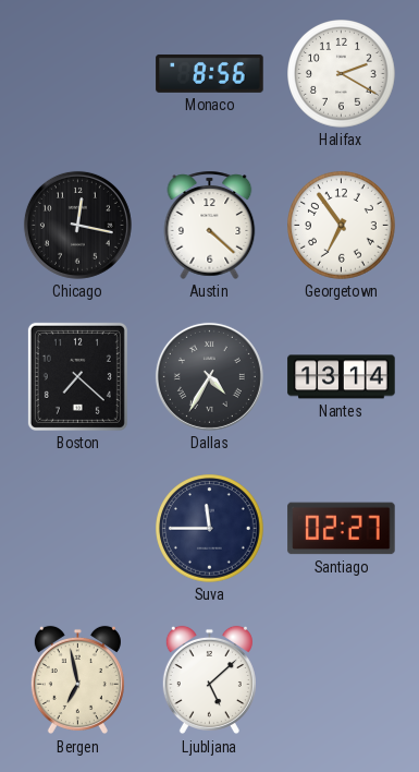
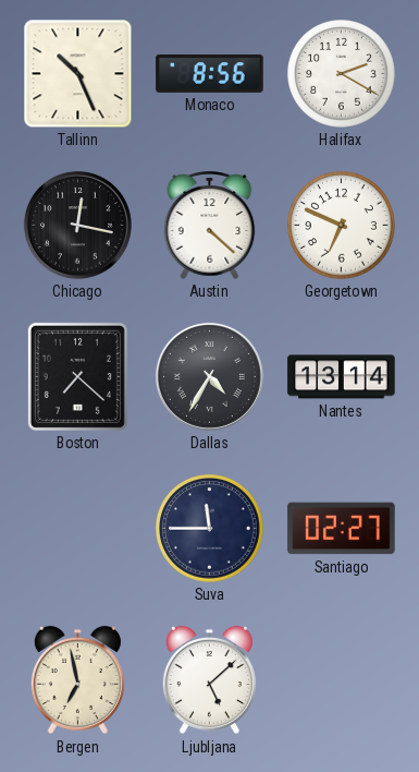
Tallinn: none -> 10:26 (78, 74)
Georgetown: 6:54 -> 6:49 (342, 226)
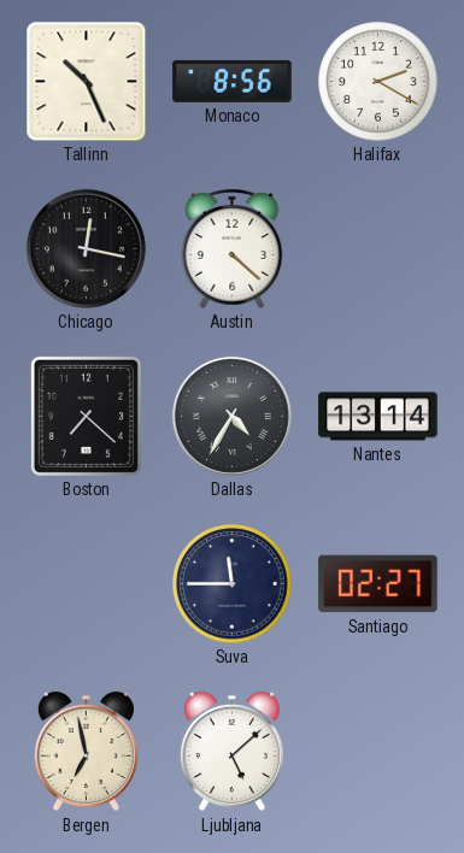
Georgetown: 6:49 -> none (342, 226)
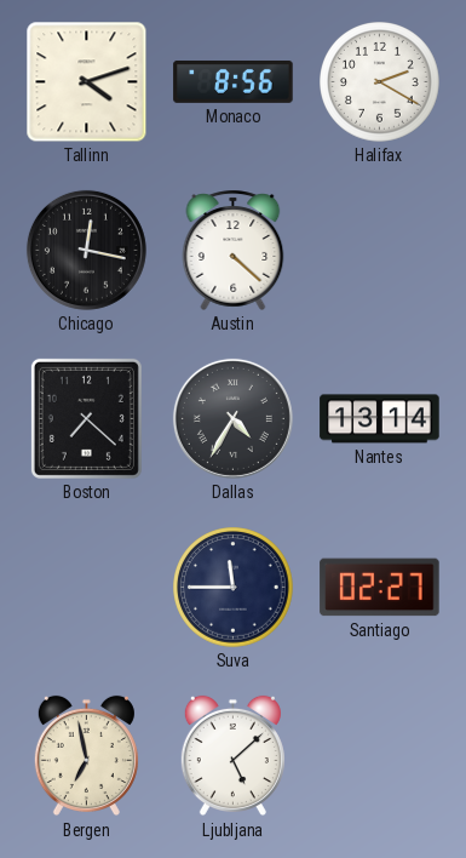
Tallinn: 10:26 -> 4:12 (87, 82)
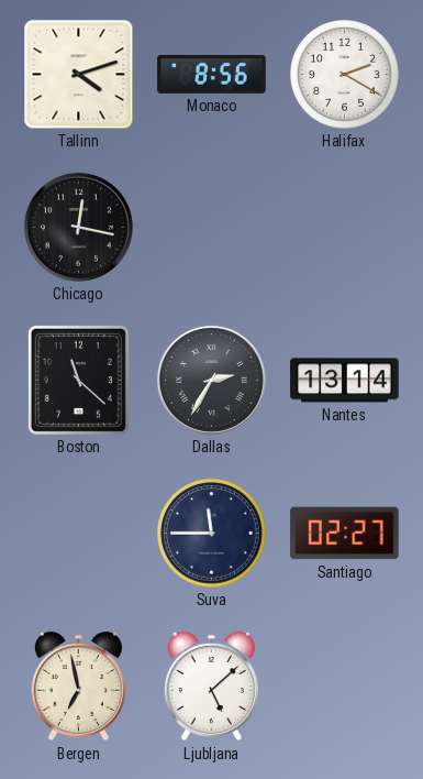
Austin: 4:22 -> none (234, 250)
Boston: 7:22 -> 11:22 (78, 380)
Dallas: 4:35 -> 2:35 (211, 380)
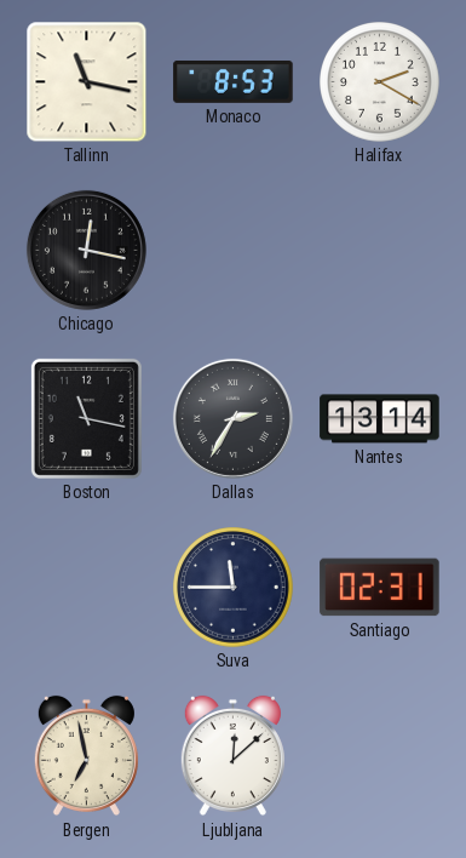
Tallinn: 4:12 -> 11:17 (87, 82)
Monaco: 8:56 -> 8:53 (234, 81)
Boston: 11:22 -> 11:17 (86, 418)
Santiago: 02:27 -> 02:31 (380, 588)
Ljubljana: 5:08 -> 12:08 (232, 756)
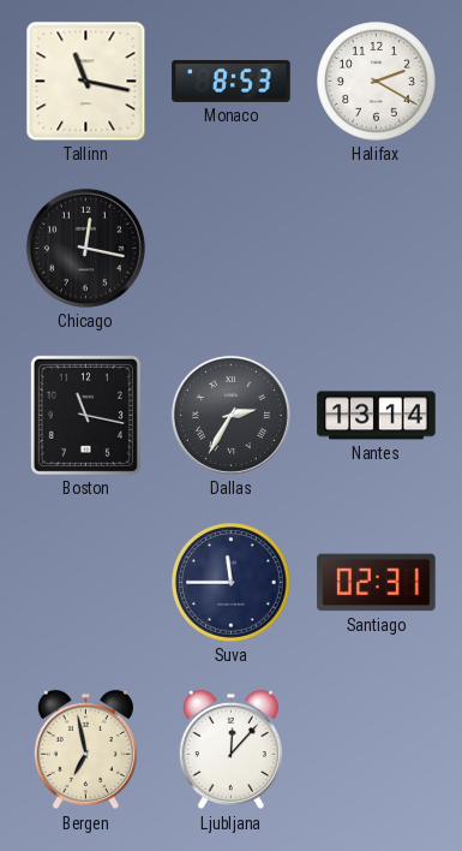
Ljubljana: 12:08 -> 12:07 (230, 750)
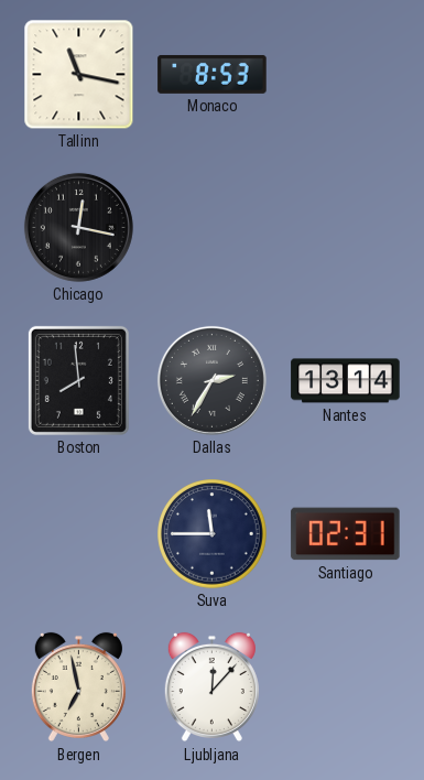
Halifax: 2:20 -> none (377, 82)
Boston: 11:17 -> 7:59 (78, 380)
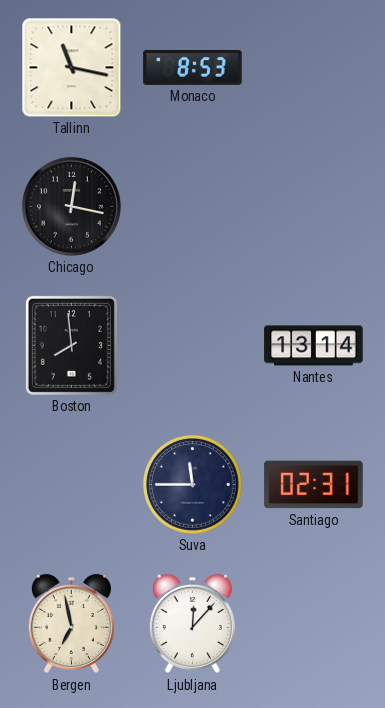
Dallas: 2:35 -> none (211, 380)
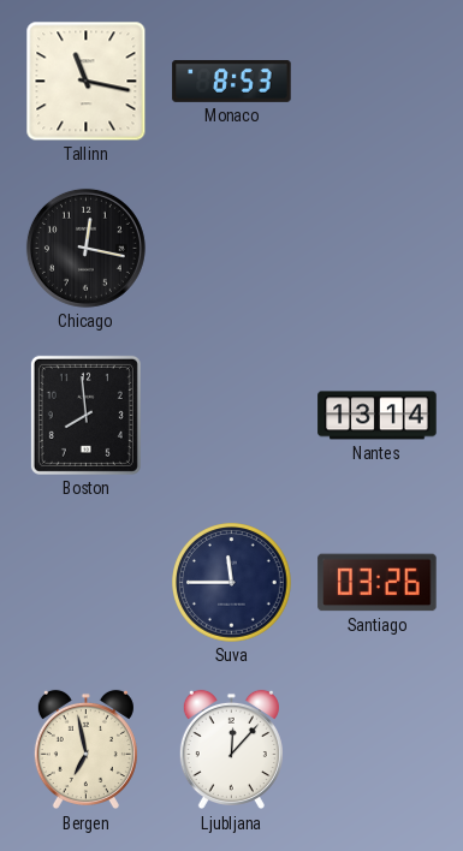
Santiago: 02:31 -> 03:26 (378, 583)
